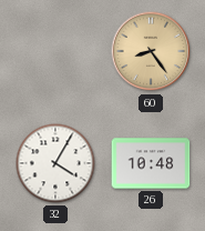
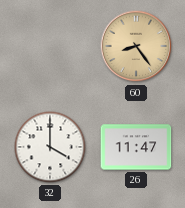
32: 4:05 -> 4:00 (50, 147)
26: 10:48 -> 11:47 (136, 147)
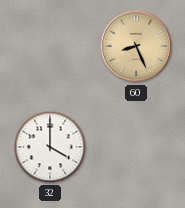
60: 8:24 -> 8:26 (136, 46)
26: 11:47 -> none (136, 147)
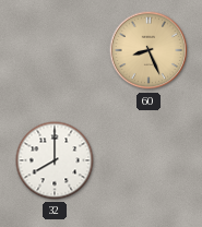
32: 4:00 -> 8:00 (55, 160)
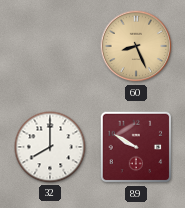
89: none -> 9:50 (136, 147)
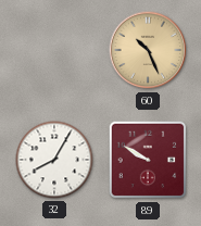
60: 8:26 -> 10:26 (148, 50)
32: 8:00 -> 8:05 (54, 160)
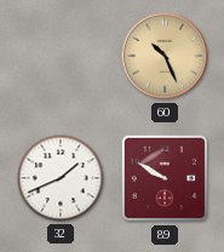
32: 8:05 -> 1:41 (61, 178)
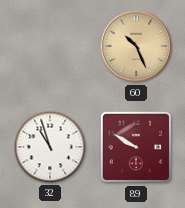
32: 1:41 -> 10:57 (50, 147)
